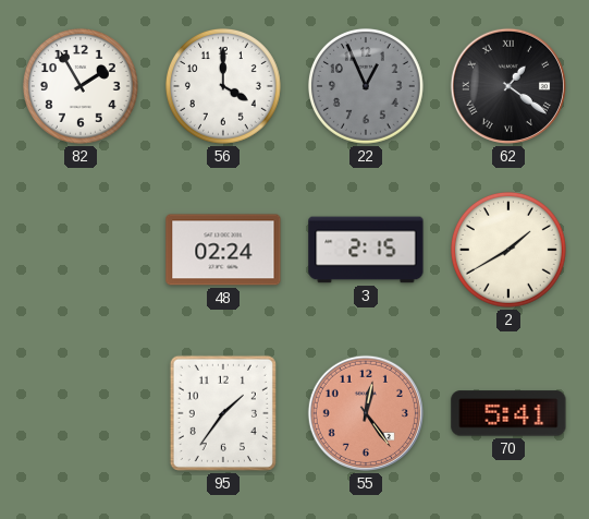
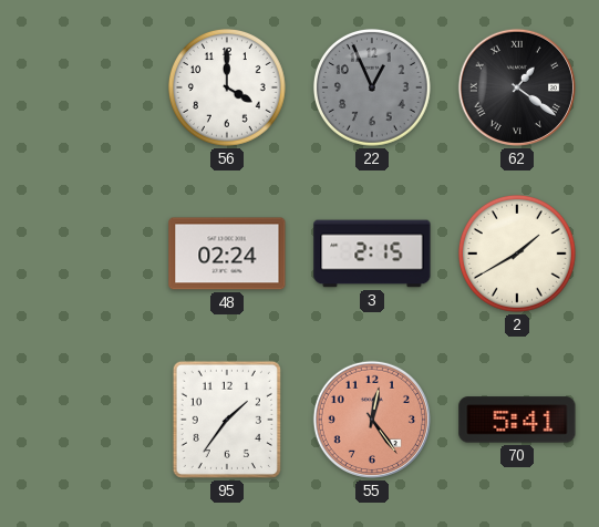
82: 1:55 -> none (81, 86)
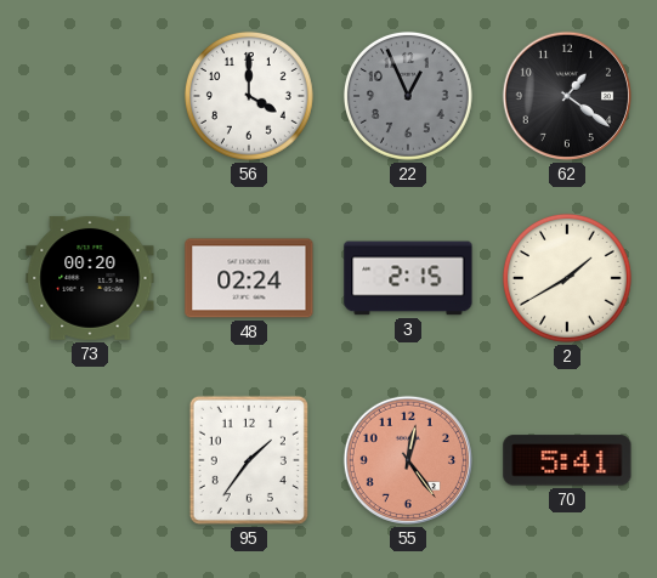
62 numerals: Roman -> Arabic (567, 96)
73: none -> 00:20 (90, 278)
